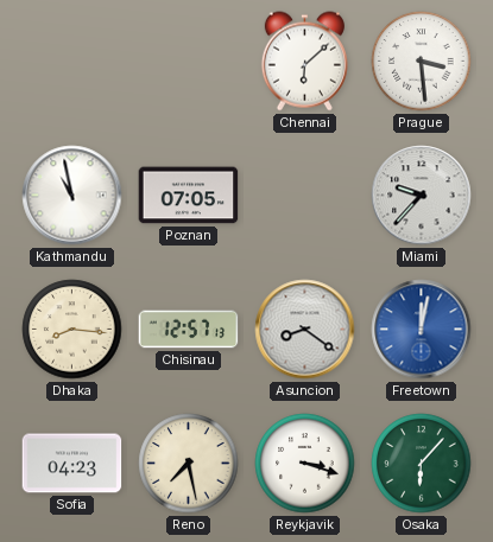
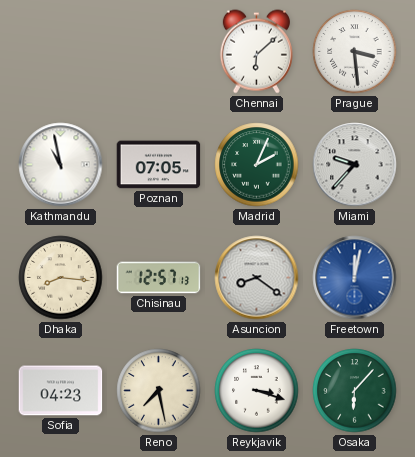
Madrid: none -> 2:04 (257, 165)
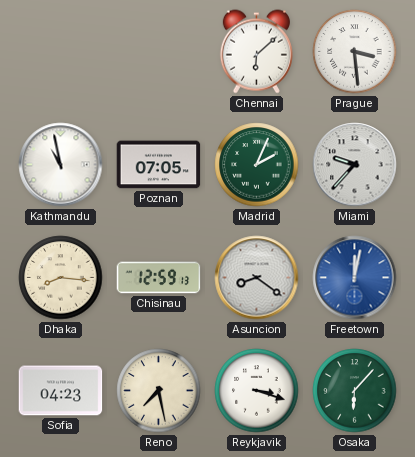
Chisinau: 12:57 -> 12:59 (159, 278)
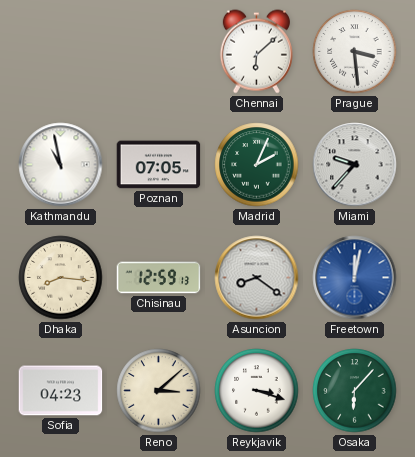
Reno: 7:28 -> 3:08 (159, 391)
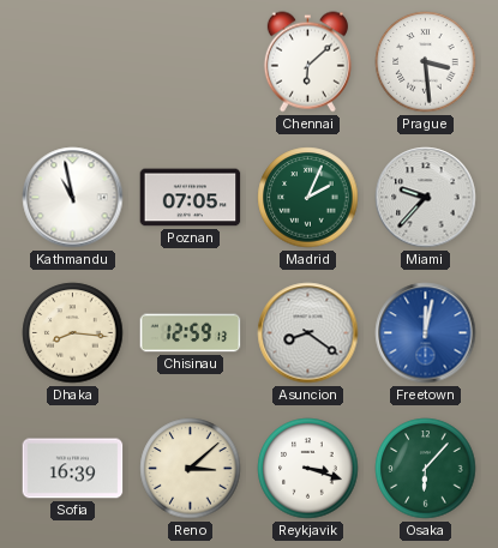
Sofia: 04:23 -> 16:39 (73, 469)
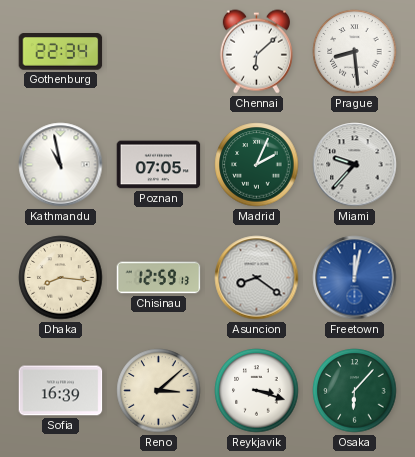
Gothenburg: none -> 22:34 (61, 52)
Prague: 3:29 -> 8:29 (355, 52)
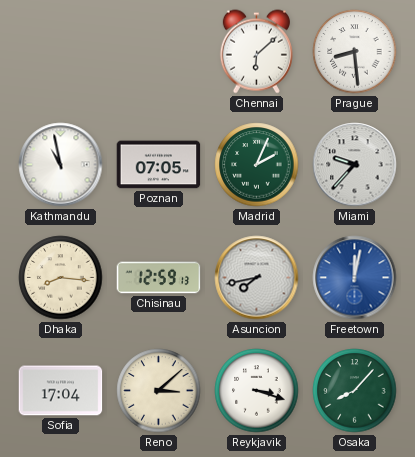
Gothenburg: 22:34 -> none (61, 52)
Asuncion: 8:21 -> 7:43 (257, 278)
Sofia: 16:39 -> 17:04 (61, 391)
Osaka: 6:07 -> 8:07 (355, 391)
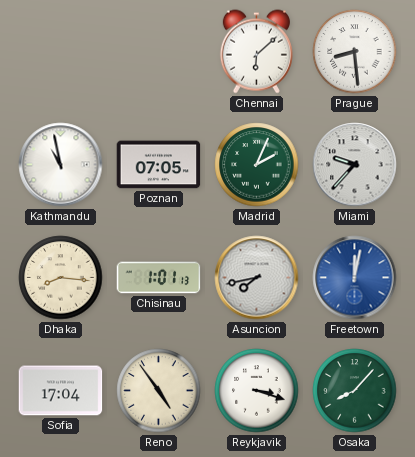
Chisinau: 12:59 -> 1:01 (159, 278)
Reno: 3:08 -> 4:54 (159, 391)
